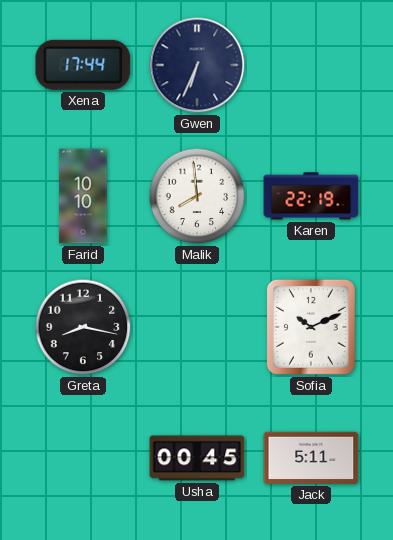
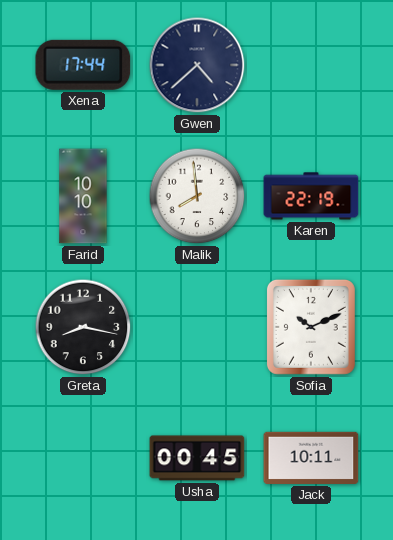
Gwen: 6:34 -> 4:38 (197, 65)
Jack: 5:11 -> 10:11 (311, 458)
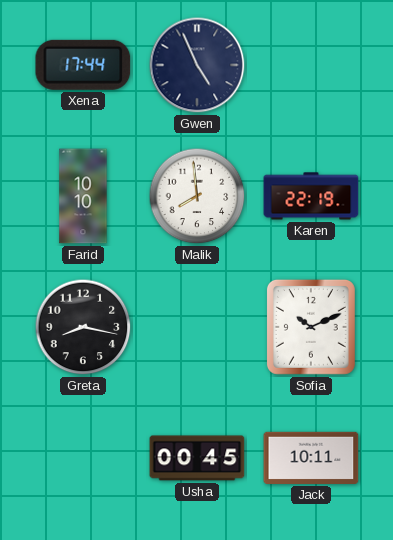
Gwen: 4:38 -> 4:56 (197, 65)
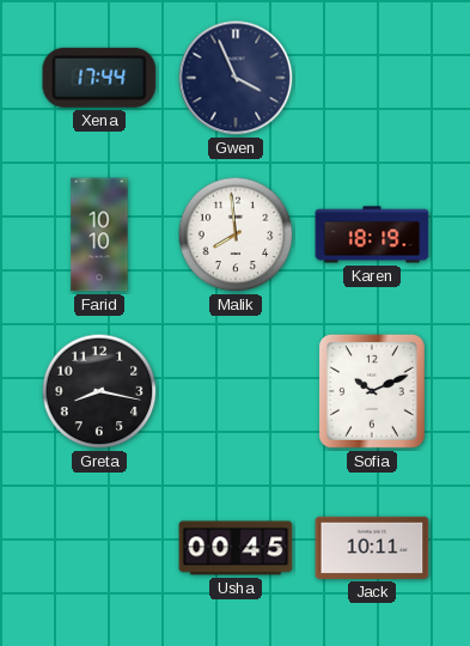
Gwen: 4:56 -> 3:56 (236, 78)
Karen: 22:19 -> 18:19 (372, 234)
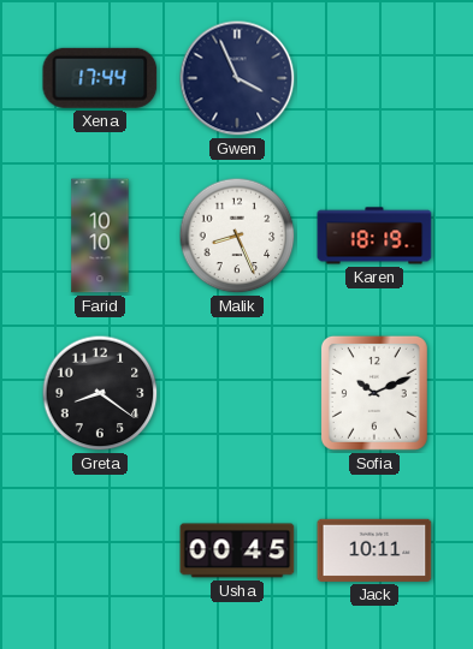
Malik: 7:59 -> 8:26 (237, 236)
Greta: 8:17 -> 8:21 (100, 393)
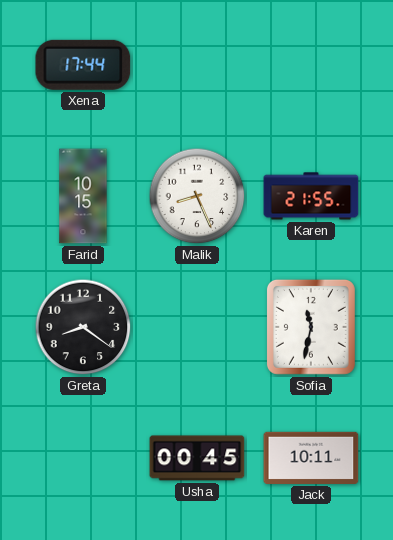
Gwen: 3:56 -> none (237, 78)
Farid: 10:10 -> 10:15 (83, 196)
Karen: 18:19 -> 21:55 (311, 196)
Sofia: 10:11 -> 11:32 (311, 327)
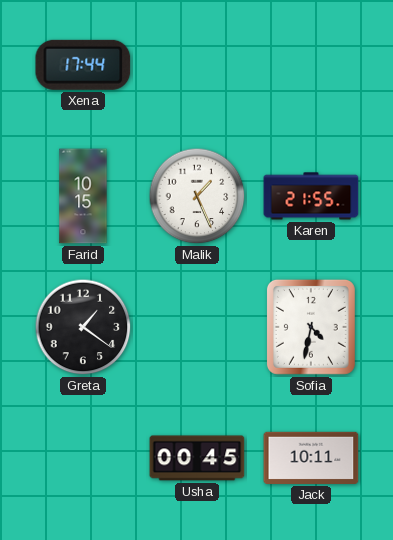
Malik: 8:26 -> 1:26 (197, 196)
Greta: 8:21 -> 1:21 (83, 327)
Sofia: 11:32 -> 4:32 (311, 327)
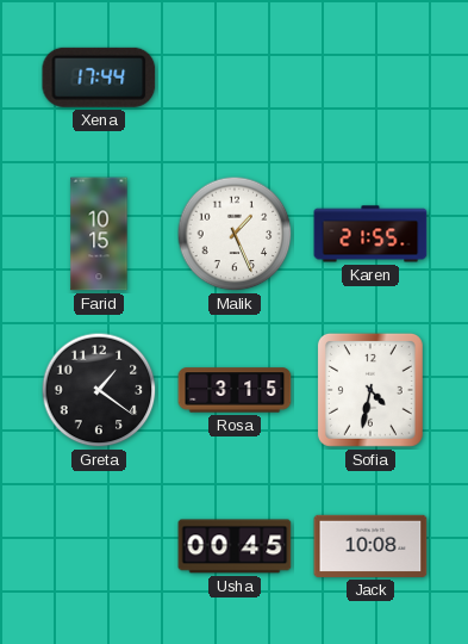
Rosa: none -> 3:15 (235, 390)
Jack: 10:11 -> 10:08 (370, 546)
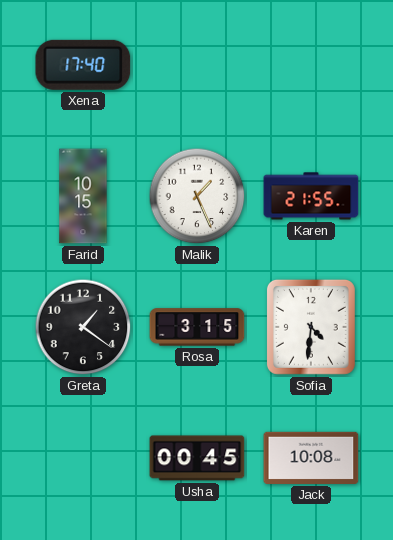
Xena: 17:44 -> 17:40 (83, 65)
Sofia: 4:32 -> 4:31 (311, 327)
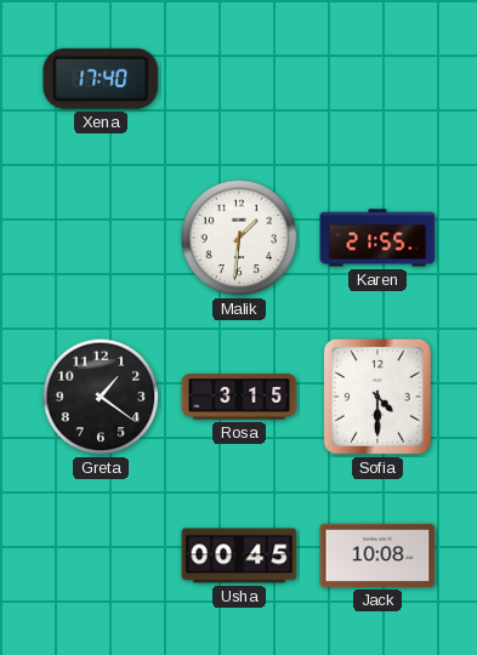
Farid: 10:15 -> none (83, 196)
Malik: 1:26 -> 1:31 (239, 238)
Sofia: 4:31 -> 4:30 (377, 397)
